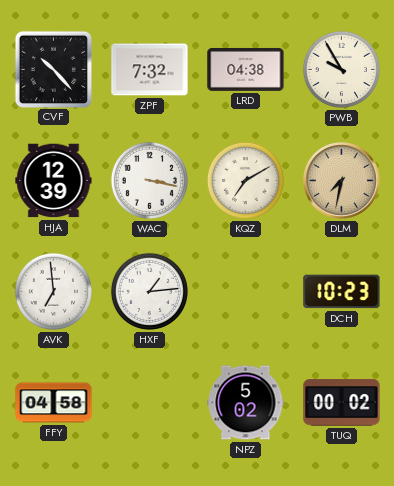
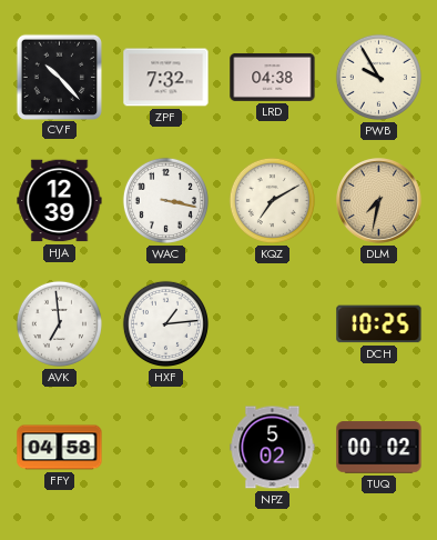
DCH: 10:23 -> 10:25 (379, 324)
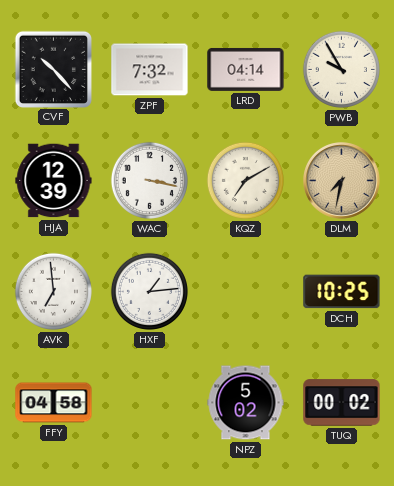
LRD: 04:38 -> 04:14 (246, 69)
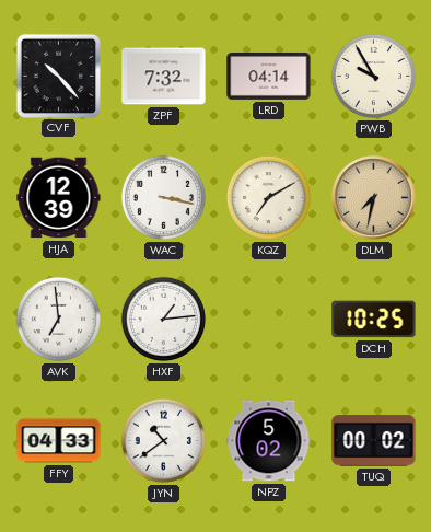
FFY: 04:58 -> 04:33 (59, 441)
JYN: none -> 10:39 (163, 440)
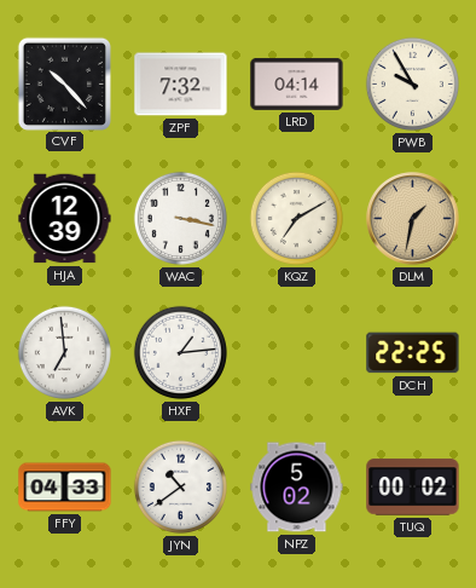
DLM: 7:32 -> 1:32 (413, 219)
DCH: 10:25 -> 22:25 (413, 353)
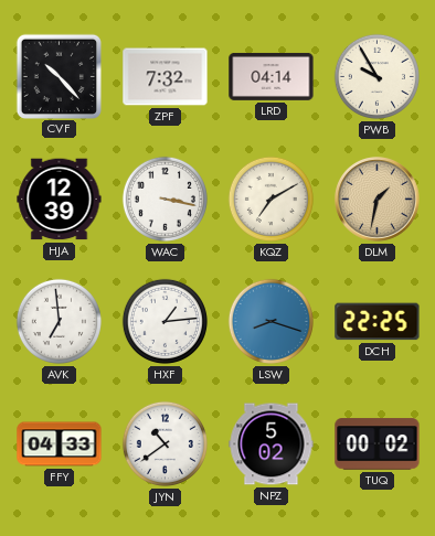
LSW: none -> 8:18 (270, 321)
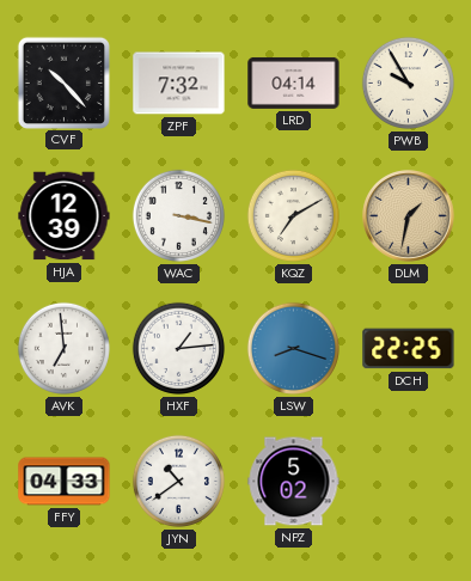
TUQ: 00:02 -> none (378, 444)
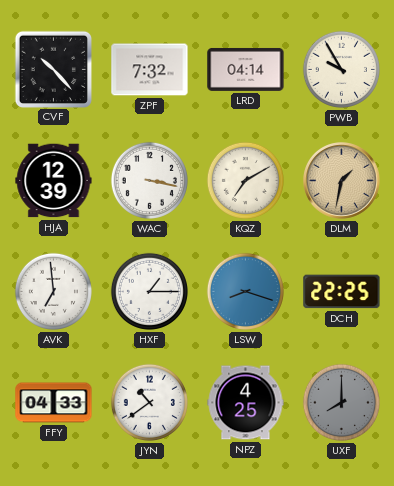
HXF: 1:14 -> 1:15 (149, 291)
NPZ: 5:02 -> 4:25 (246, 403)
UXF: none -> 8:00 (341, 402)
